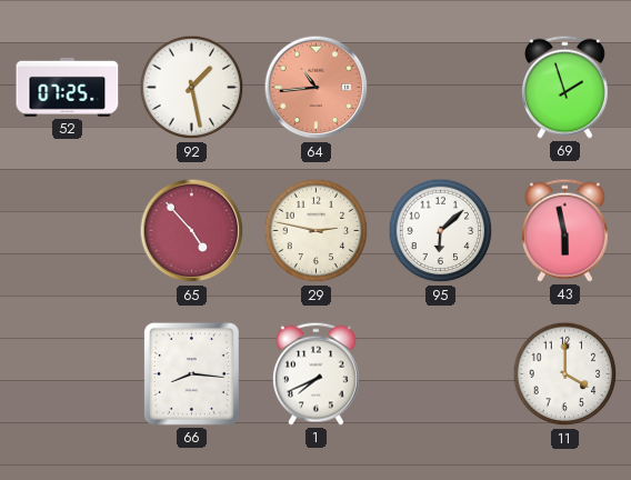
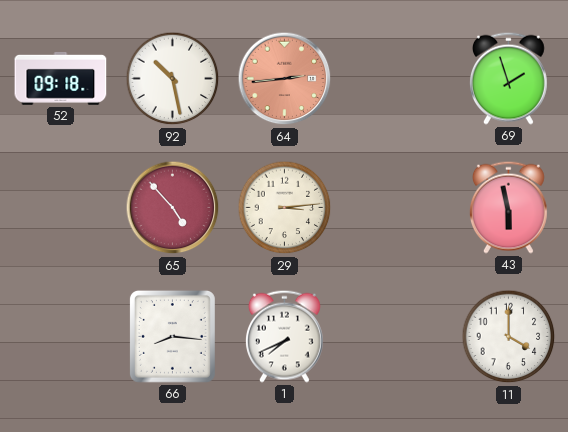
52: 07:25 -> 09:18 (61, 78)
92: 1:28 -> 10:28 (173, 79)
64: 10:44 -> 2:44 (285, 79)
29: 2:47 -> 3:14 (285, 208)
95: 6:08 -> none (441, 231)
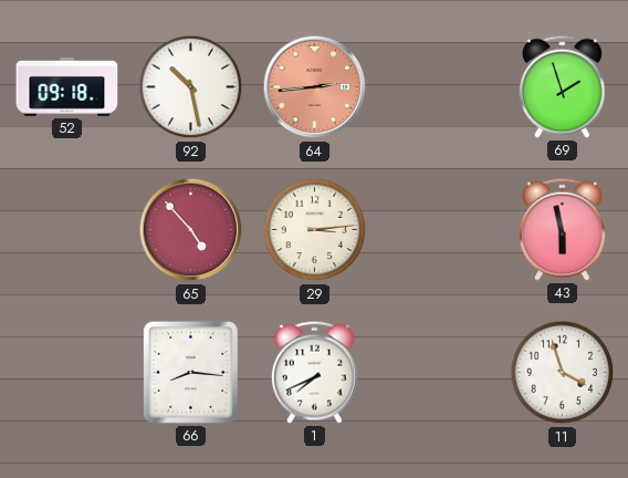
11: 4:00 -> 3:57 (563, 373)
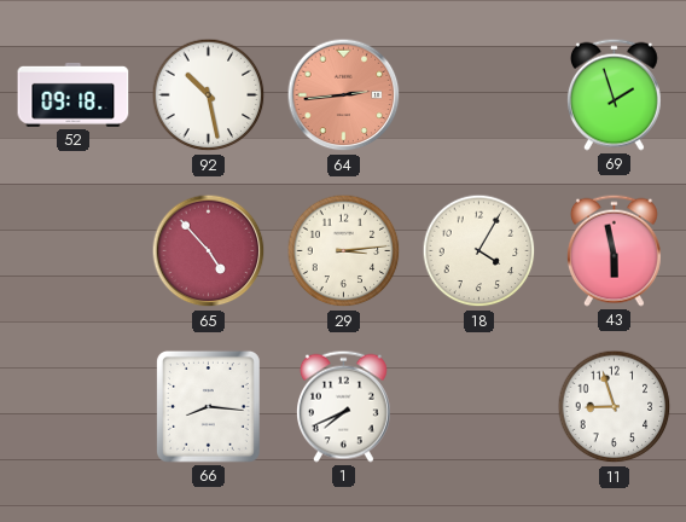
18: none -> 4:05 (479, 251)
11: 3:57 -> 8:57 (615, 407)
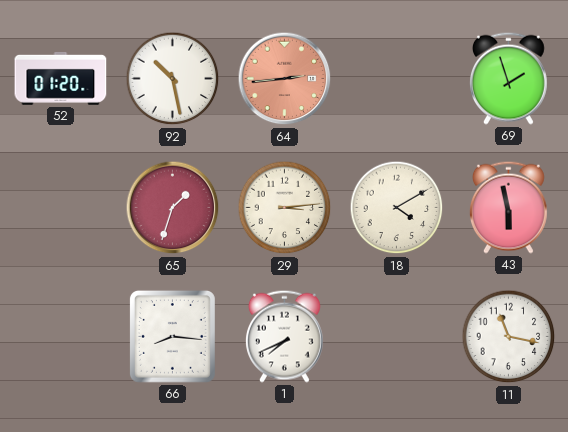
52: 09:18 -> 01:20 (61, 78)
65: 4:53 -> 1:33 (173, 208)
18: 4:05 -> 4:10 (397, 208)
11: 8:57 -> 11:17 (509, 337)
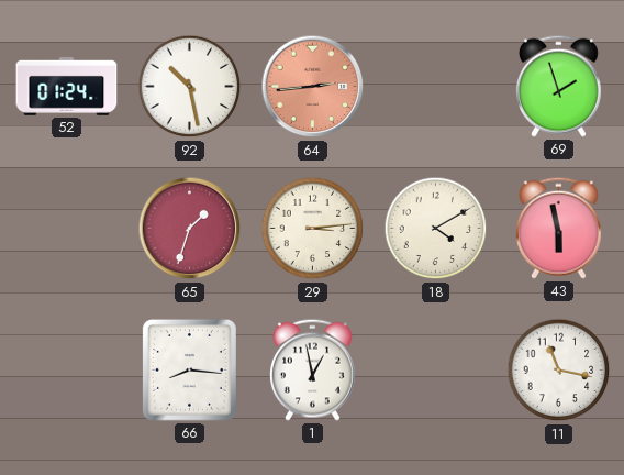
52: 01:20 -> 01:24 (67, 86)
1: 7:41 -> 12:58 (312, 369)
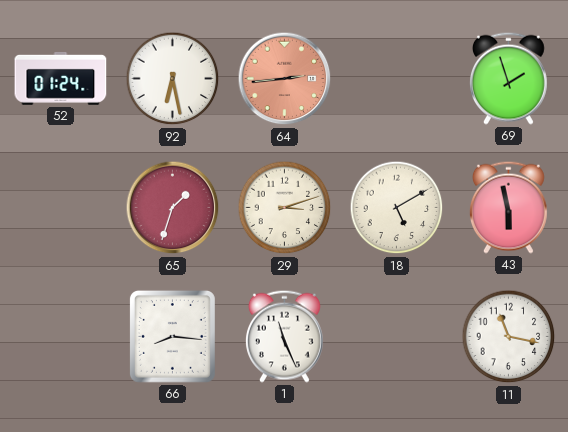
92: 10:28 -> 6:28 (173, 79)
29: 3:14 -> 3:12 (285, 208)
18: 4:10 -> 5:10 (397, 208)
1: 12:58 -> 11:26 (284, 336)
